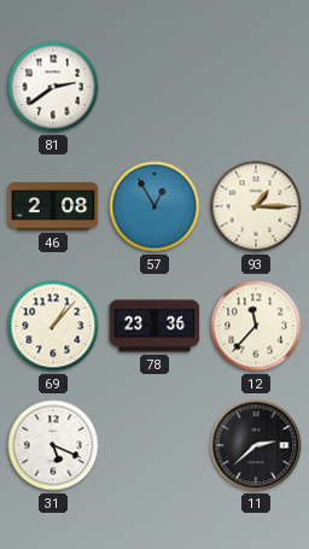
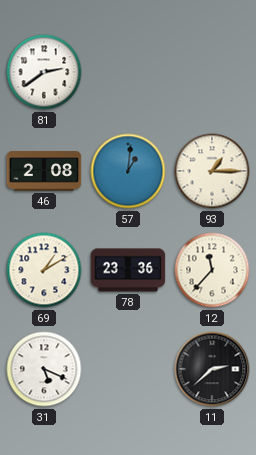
57: 12:55 -> 1:01 (128, 171)
69: 1:07 -> 1:10 (44, 270)
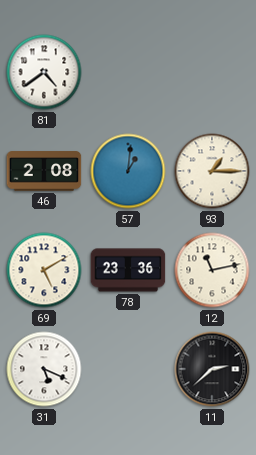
81: 2:39 -> 4:39 (44, 72)
69: 1:10 -> 5:10 (44, 270)
12: 11:37 -> 11:13 (212, 270)
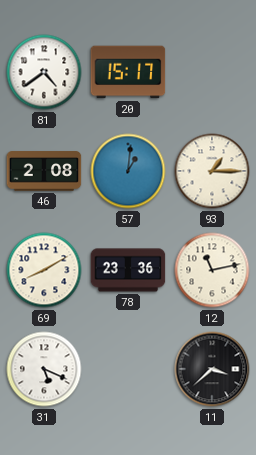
20: none -> 15:17 (128, 72)
69: 5:10 -> 8:10 (44, 270)
11: 2:38 -> 3:38 (212, 369)
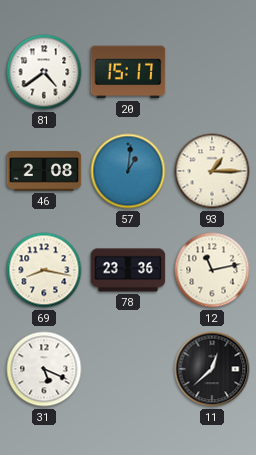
69: 8:10 -> 8:17 (44, 270)
11: 3:38 -> 12:38 (212, 369)
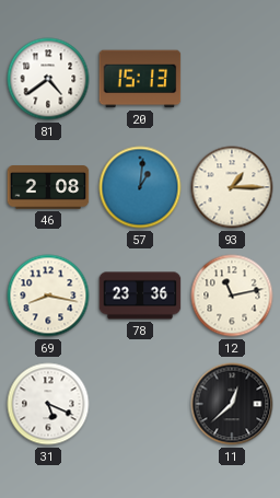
20: 15:17 -> 15:13 (140, 79)
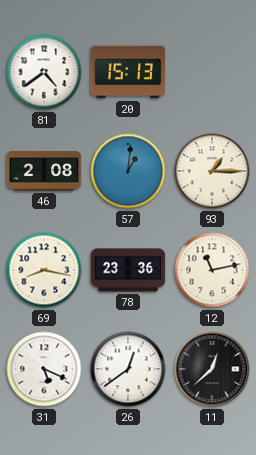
26: none -> 12:39 (128, 369)
